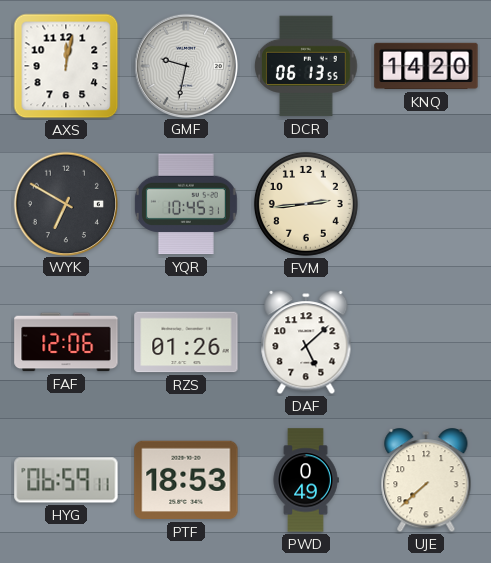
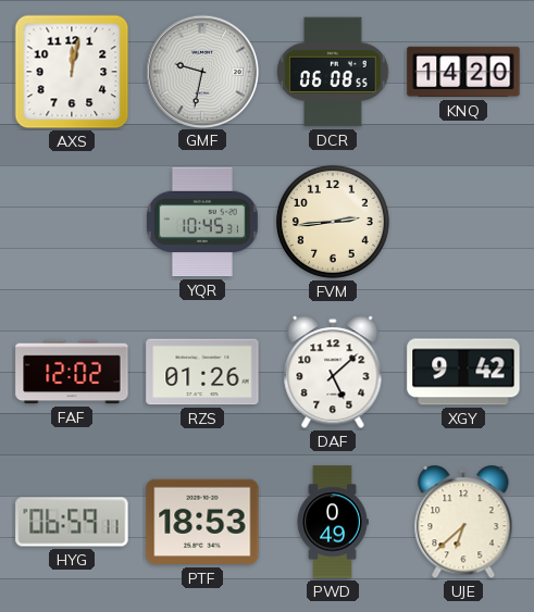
DCR: 06:13 -> 06:08 (333, 72)
WYK: 6:50 -> none (65, 203)
FAF: 12:06 -> 12:02 (72, 372)
XGY: none -> 9:42 (463, 372)
UJE: 7:38 -> 6:38 (463, 523)
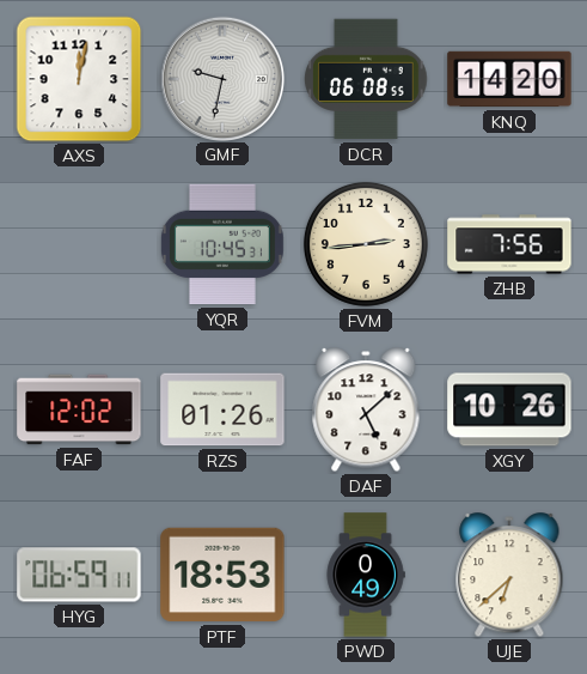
ZHB: none -> 7:56 (509, 244)
XGY: 9:42 -> 10:26 (509, 409)
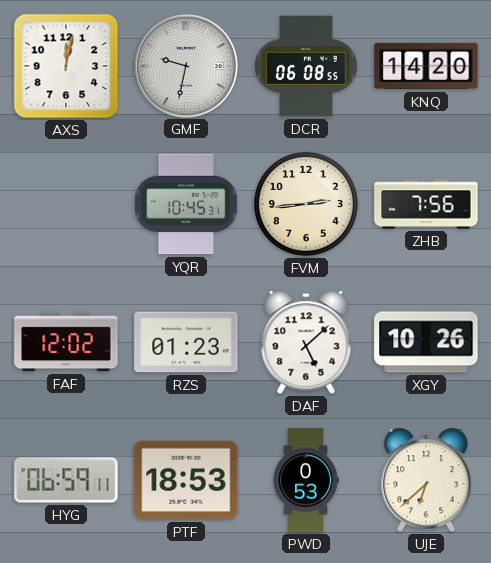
RZS: 01:26 -> 01:23 (186, 342)
PWD: 0:49 -> 0:53 (306, 480)
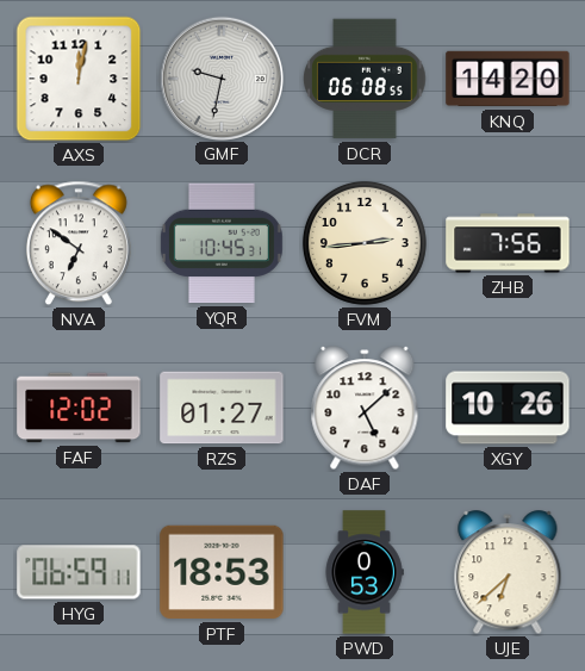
NVA: none -> 6:51 (79, 243)
RZS: 01:23 -> 01:27 (222, 408)
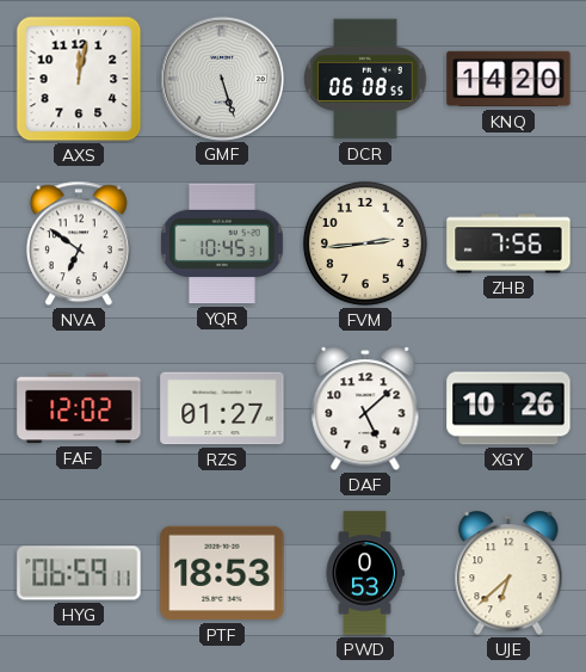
GMF: 9:32 -> 5:27 (221, 78)
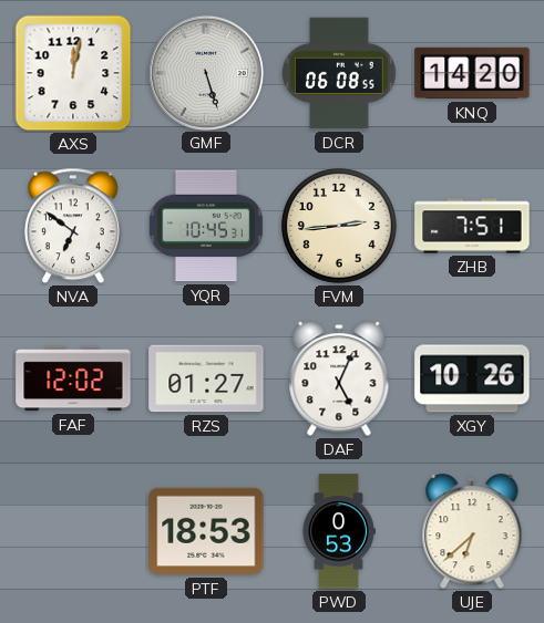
ZHB: 7:56 -> 7:51 (472, 226)
DAF: 5:08 -> 5:04 (339, 380)
HYG: 06:59 -> none (79, 573)
